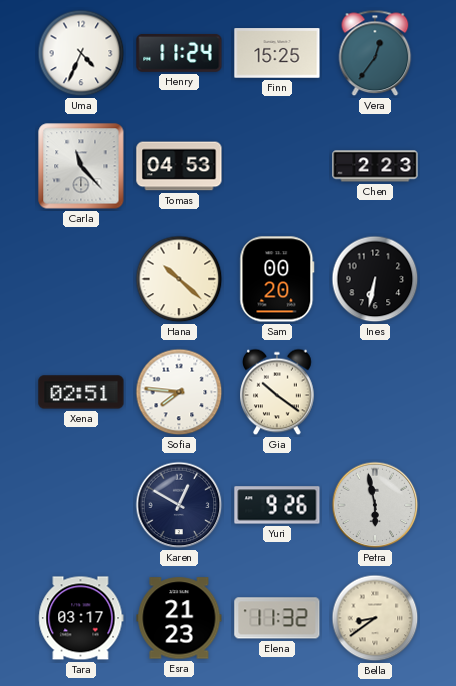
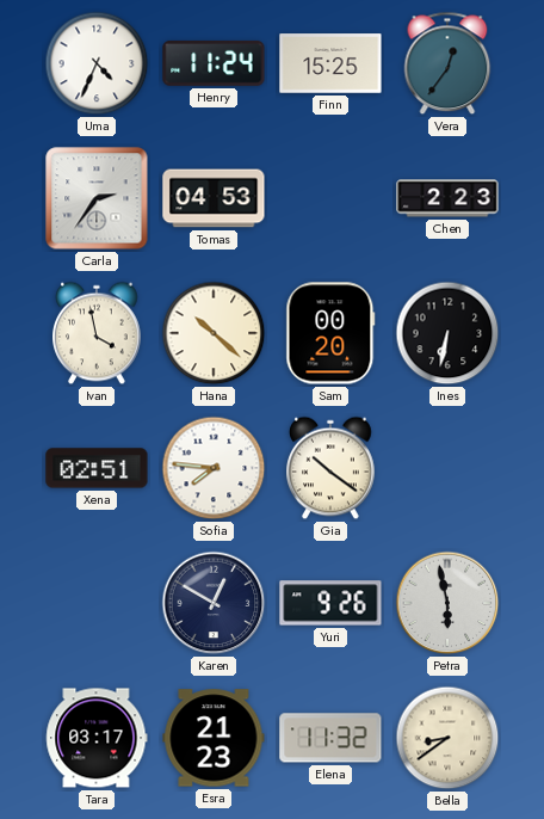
Carla: 11:23 -> 2:36 (97, 198)
Ivan: none -> 3:58 (98, 333)
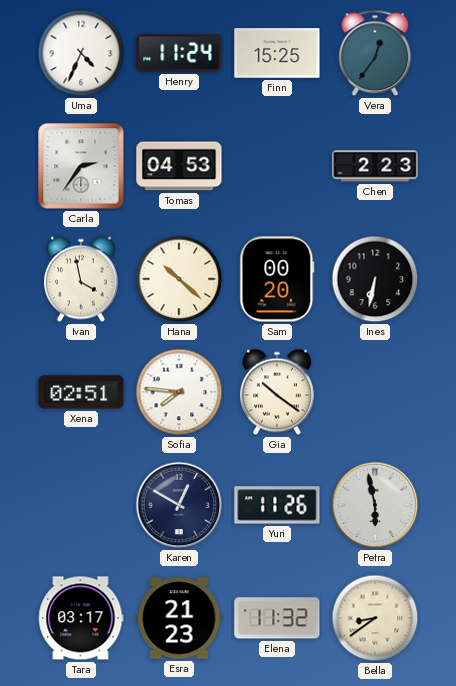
Yuri: 9:26 -> 11:26 (277, 505)
